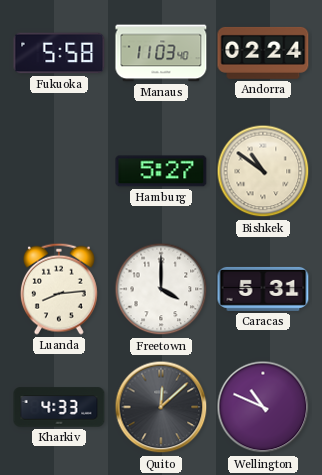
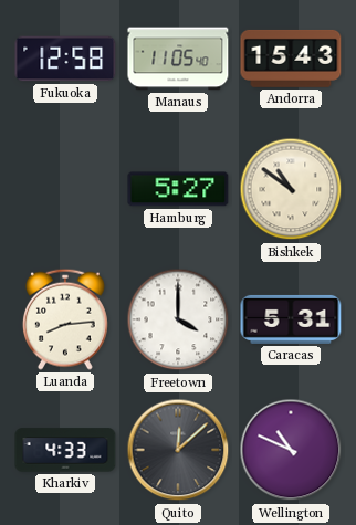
Fukuoka: 5:58 -> 12:58 (65, 59)
Manaus: 11:03 -> 11:05 (178, 59)
Andorra: 02:24 -> 15:43 (291, 59)
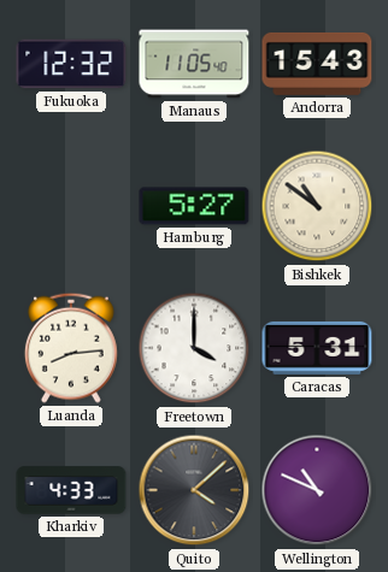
Fukuoka: 12:58 -> 12:32 (71, 64)
Quito: 12:08 -> 4:08 (194, 490)
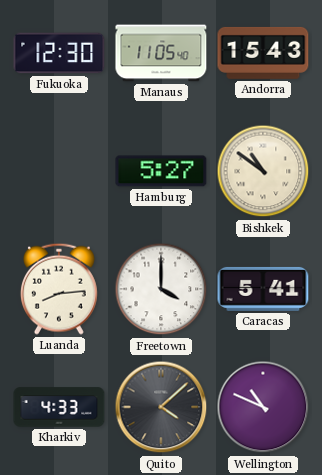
Fukuoka: 12:32 -> 12:30 (59, 53)
Caracas: 5:31 -> 5:41 (263, 289)
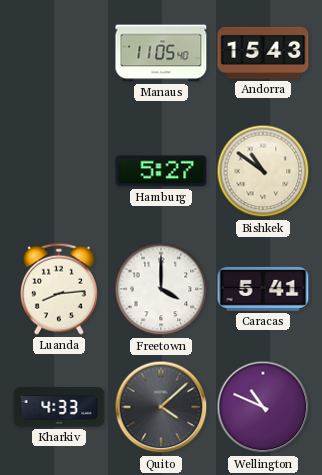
Fukuoka: 12:30 -> none (59, 53)
